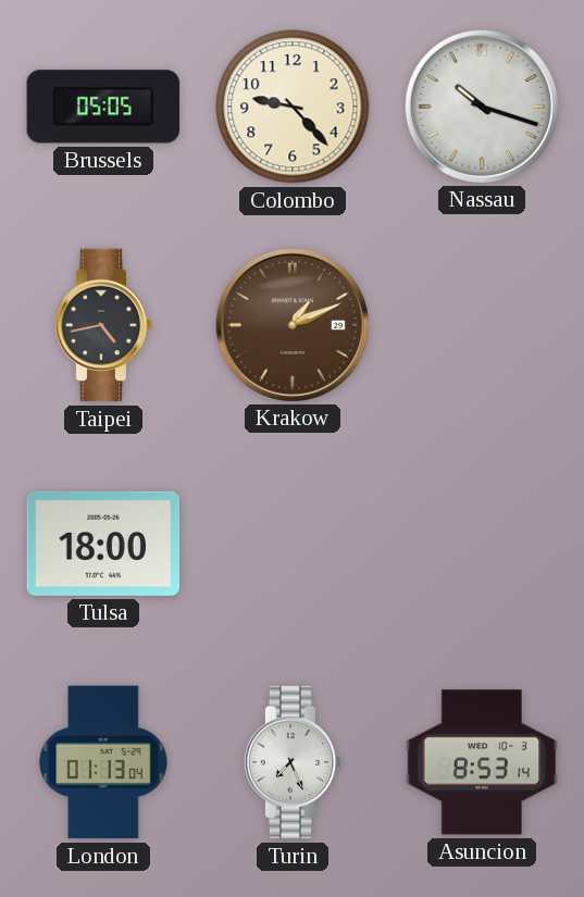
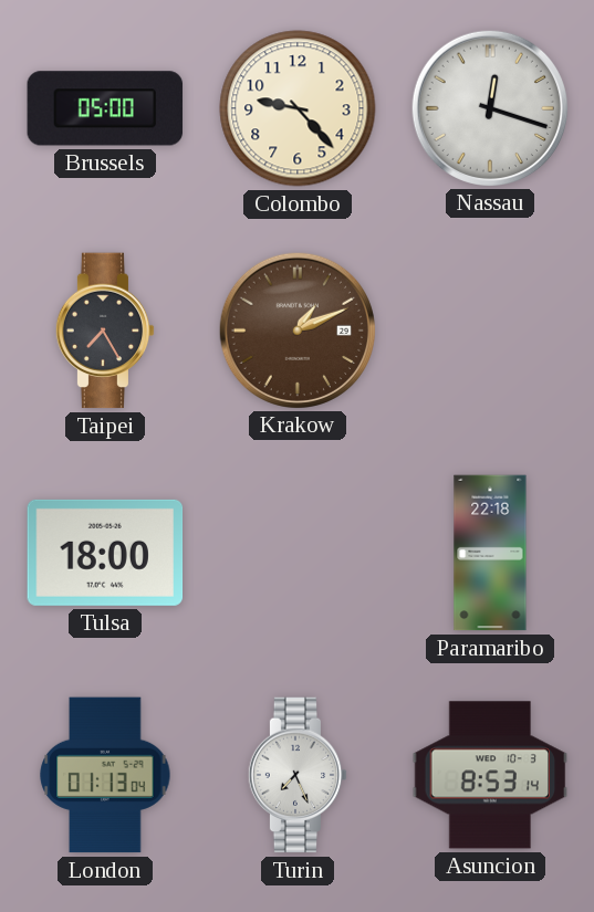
Brussels: 05:05 -> 05:00 (105, 108)
Nassau: 10:18 -> 12:18 (489, 107)
Taipei: 4:43 -> 7:25 (105, 331)
Paramaribo: none -> 22:18 (490, 553)
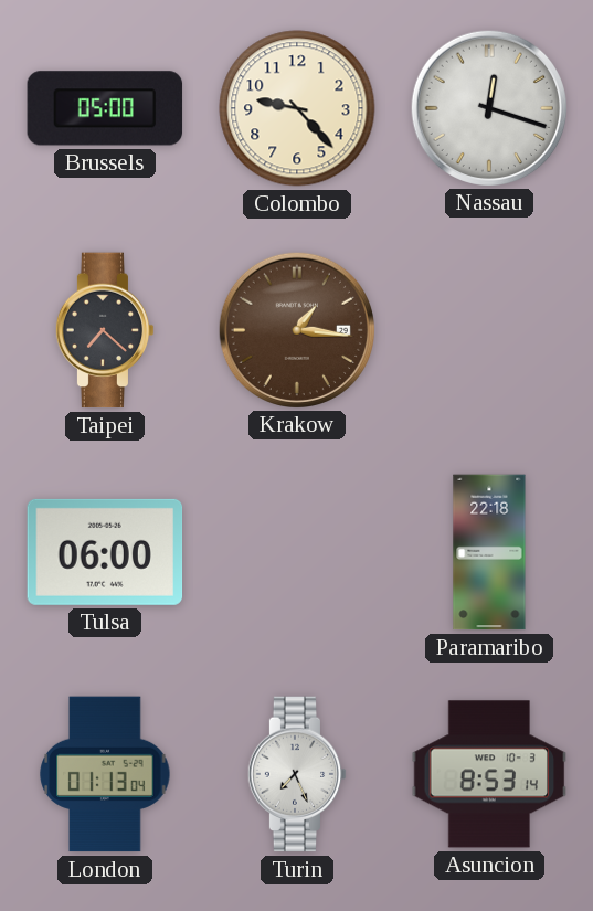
Taipei: 7:25 -> 7:22 (105, 330)
Krakow: 1:11 -> 1:16 (296, 329)
Tulsa: 18:00 -> 06:00 (105, 552)
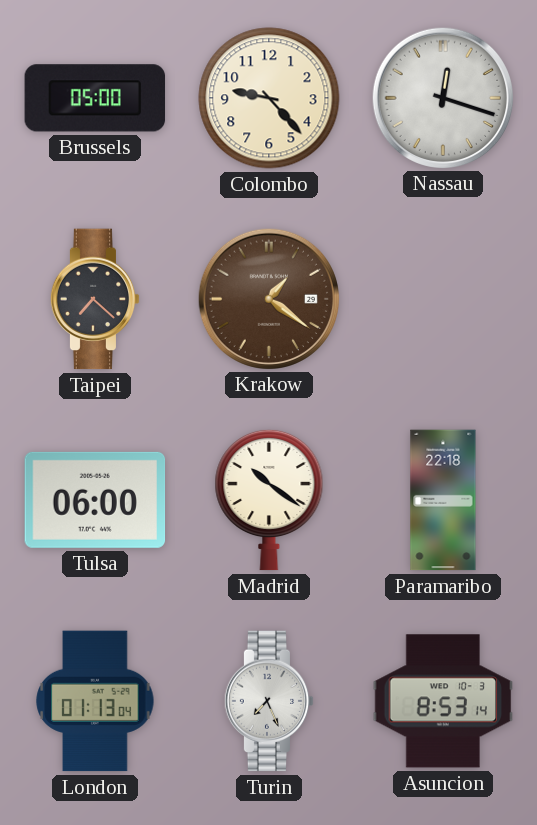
Krakow: 1:16 -> 1:21 (268, 298)
Madrid: none -> 10:21 (269, 500)
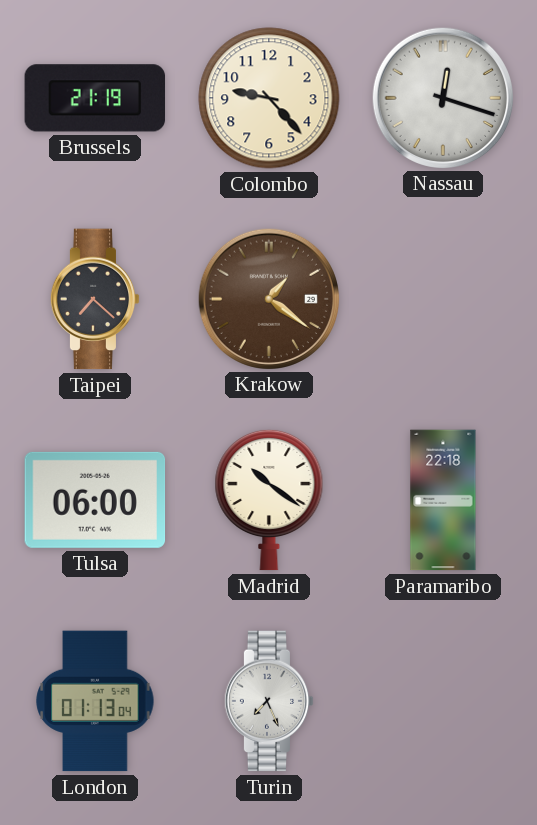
Brussels: 05:00 -> 21:19 (95, 98)
Asuncion: 8:53 -> none (443, 701)
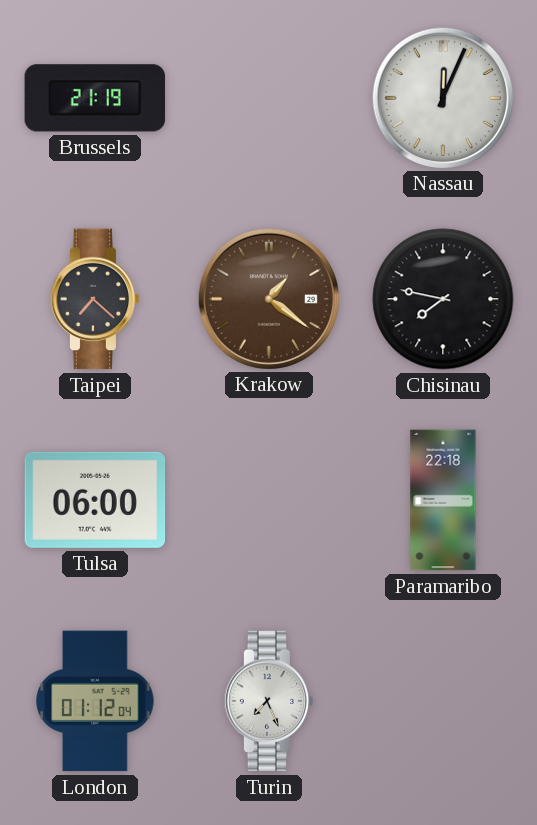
Colombo: 9:23 -> none (269, 98)
Nassau: 12:18 -> 12:04 (442, 97)
Chisinau: none -> 7:47 (443, 299)
Madrid: 10:21 -> none (269, 500)
London: 01:13 -> 01:12 (95, 701)
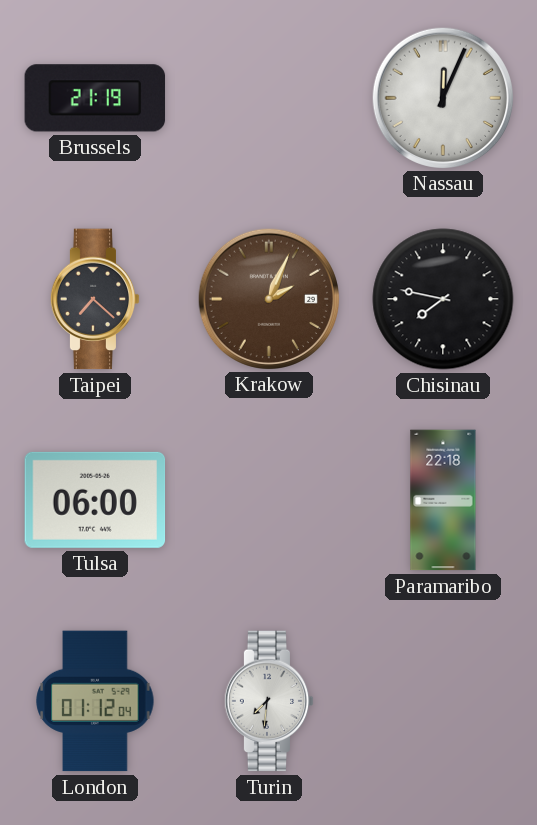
Krakow: 1:21 -> 2:04 (268, 298)
Turin: 7:26 -> 7:31 (269, 701)
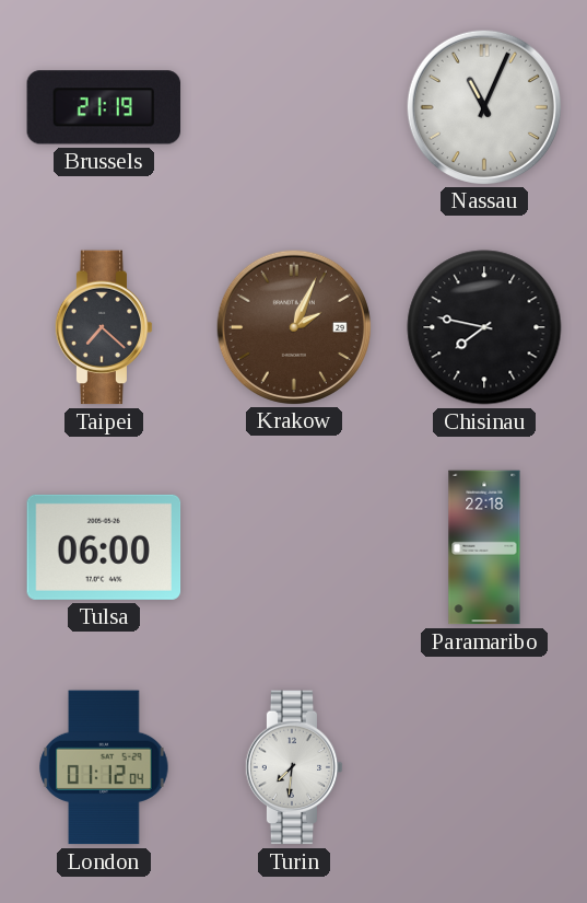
Nassau: 12:04 -> 11:04 (483, 106)
